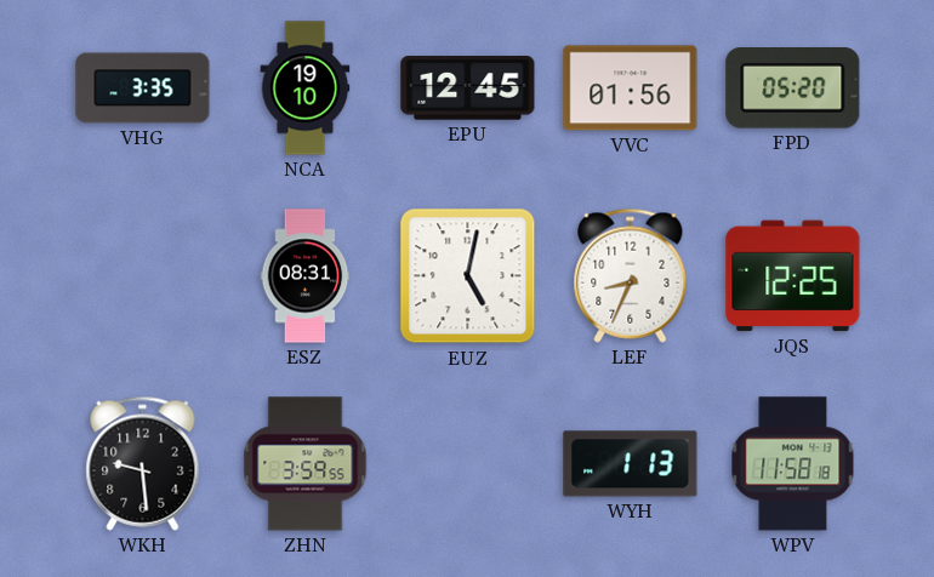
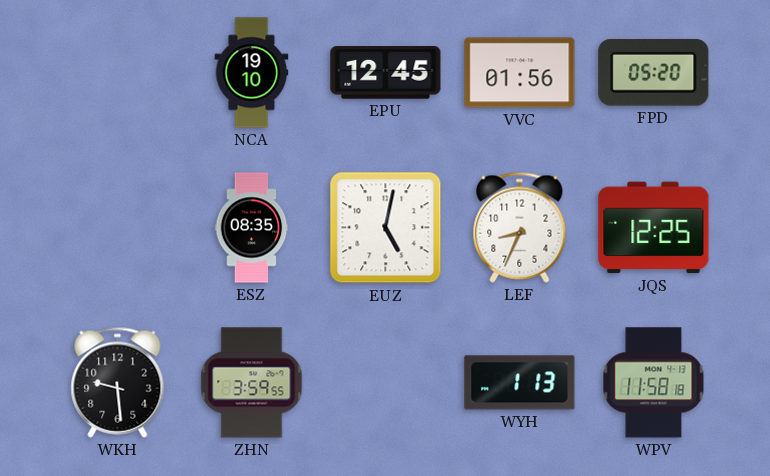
VHG: 3:35 -> none (143, 88)
ESZ: 08:31 -> 08:35 (252, 228)
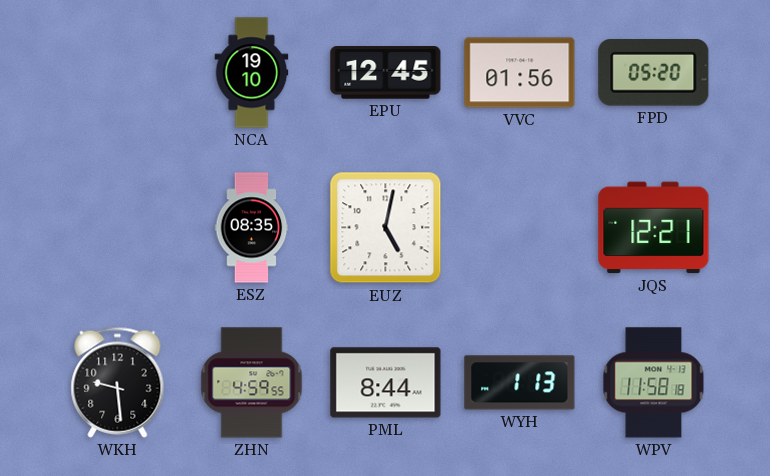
LEF: 8:34 -> none (520, 227)
JQS: 12:25 -> 12:21 (654, 228)
ZHN: 3:59 -> 4:59 (252, 383)
PML: none -> 8:44 (386, 383)
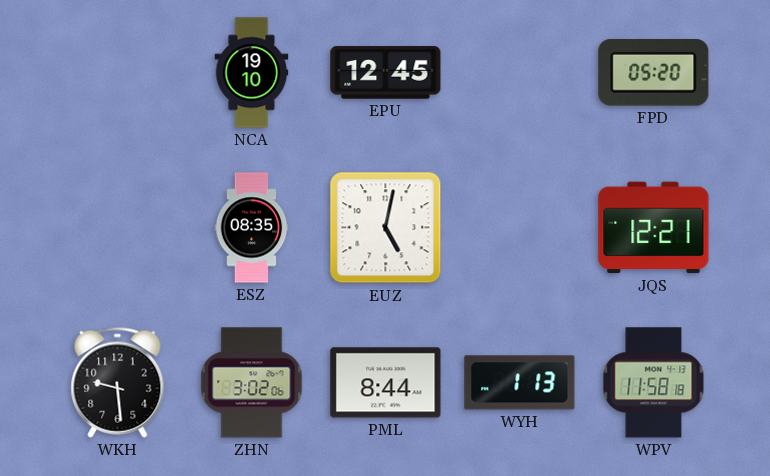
VVC: 01:56 -> none (520, 73)
ZHN: 4:59 -> 3:02 (252, 383)
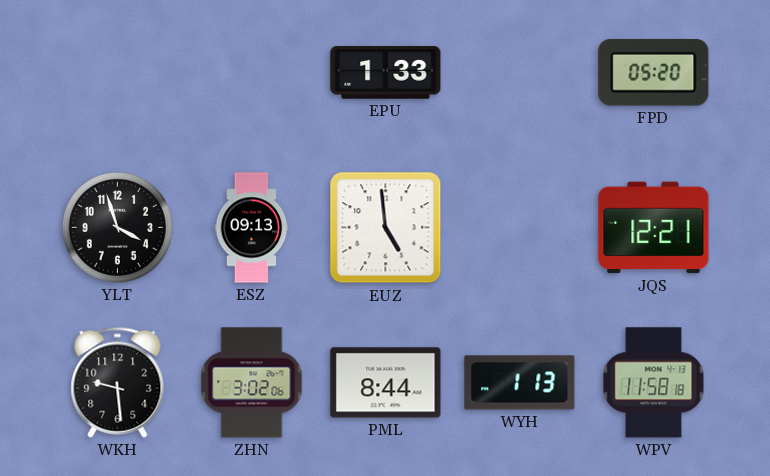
NCA: 19:10 -> none (252, 73)
EPU: 12:45 -> 1:33 (386, 73)
YLT: none -> 3:57 (117, 227)
ESZ: 08:35 -> 09:13 (252, 228)
EUZ: 5:02 -> 4:59 (386, 228)
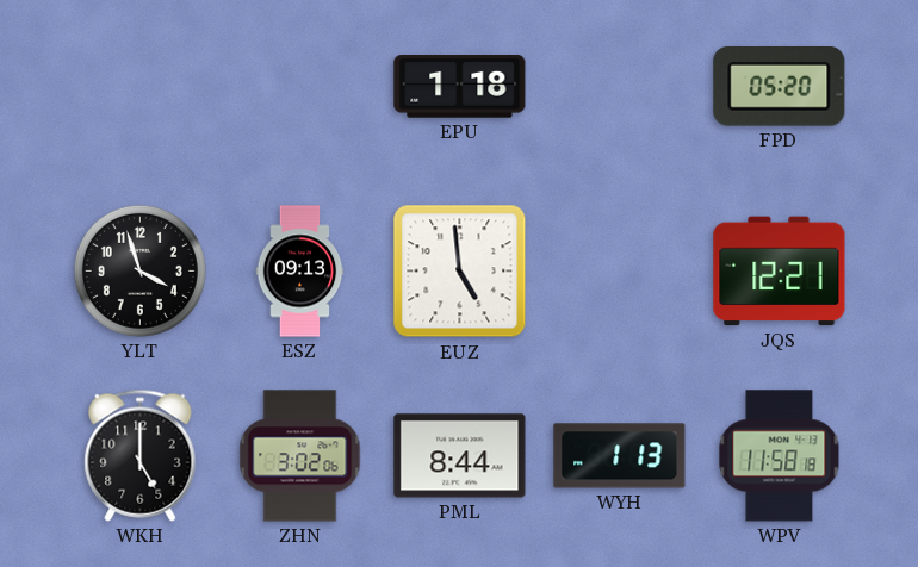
EPU: 1:33 -> 1:18 (460, 87)
WKH: 9:29 -> 5:00 (141, 455)
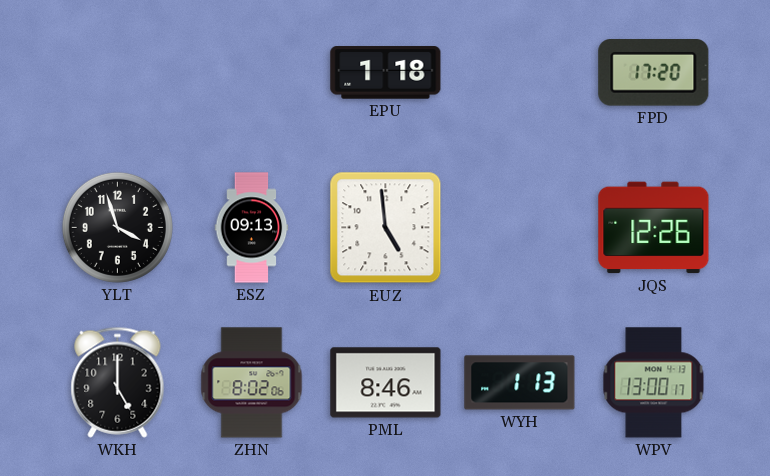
FPD: 05:20 -> 17:20 (654, 73)
JQS: 12:21 -> 12:26 (654, 228)
ZHN: 3:02 -> 8:02 (252, 383)
PML: 8:44 -> 8:46 (386, 383)
WPV: 11:58 -> 13:00 (654, 383)
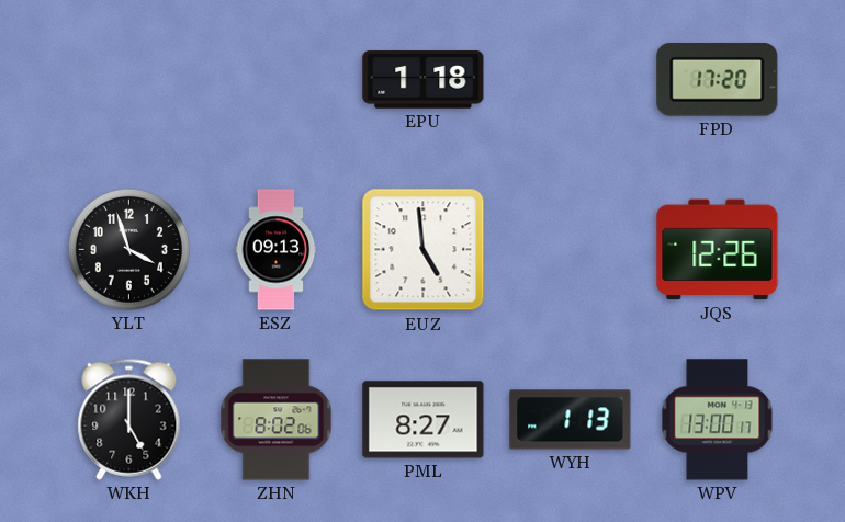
PML: 8:46 -> 8:27 (424, 420)
